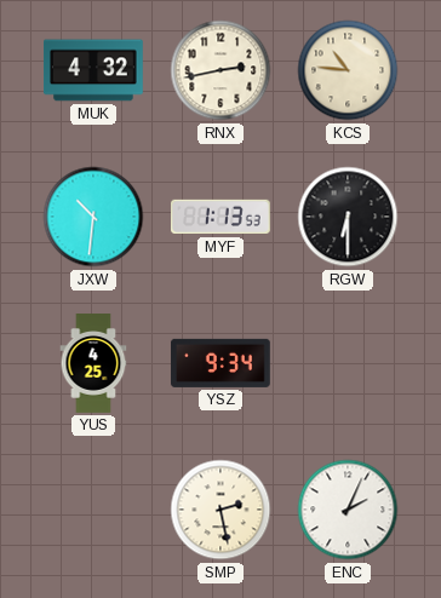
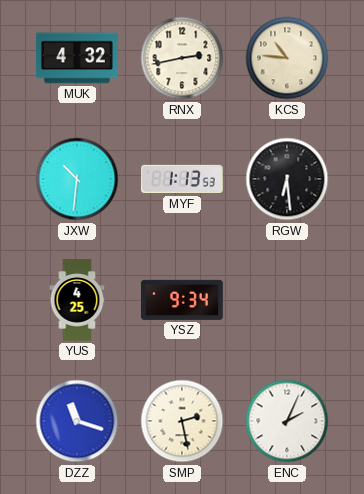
RGW: 6:30 -> 6:29 (287, 179)
DZZ: none -> 11:18 (77, 421)
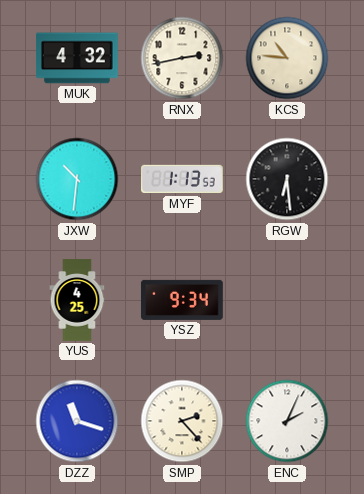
SMP: 2:28 -> 2:23 (182, 421)
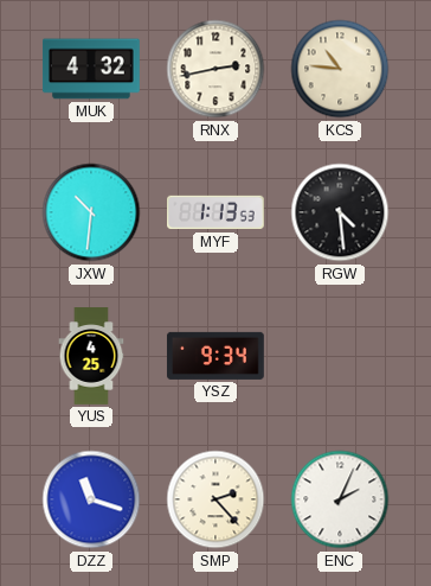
RGW: 6:29 -> 4:29 (340, 212)
